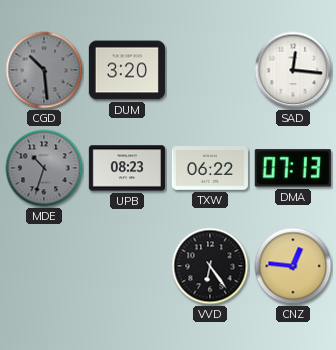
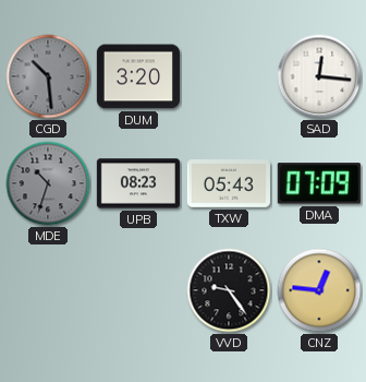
TXW: 06:22 -> 05:43 (229, 183)
DMA: 07:13 -> 07:09 (319, 183)
VVD: 6:24 -> 9:24 (229, 290)
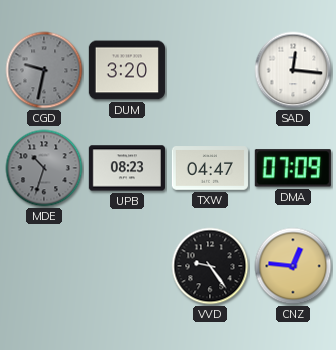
CGD: 10:29 -> 9:32 (44, 70)
TXW: 05:43 -> 04:47 (210, 168)
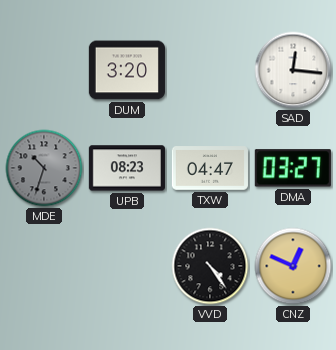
CGD: 9:32 -> none (44, 70)
DMA: 07:09 -> 03:27 (293, 168)
VVD: 9:24 -> 4:24 (210, 266)
CNZ: 12:46 -> 12:49 (293, 266)
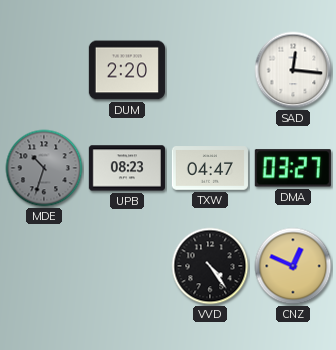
DUM: 3:20 -> 2:20 (127, 70)
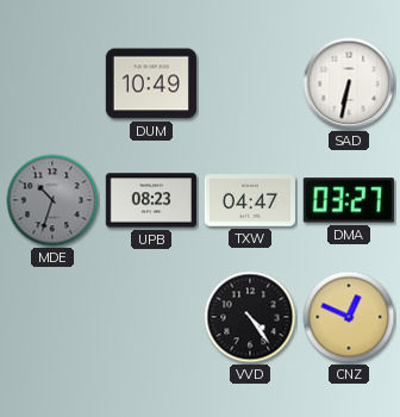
DUM: 2:20 -> 10:49 (151, 83)
SAD: 12:16 -> 6:32 (349, 83)
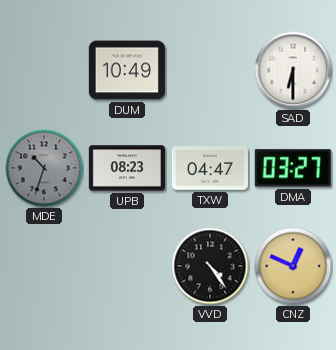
SAD: 6:32 -> 6:30 (293, 70)
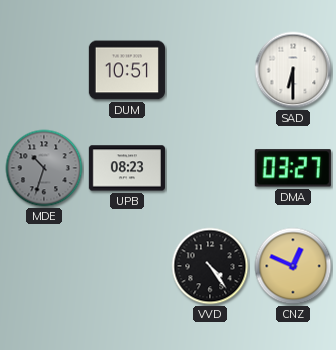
DUM: 10:49 -> 10:51 (127, 70)
TXW: 04:47 -> none (210, 168)
